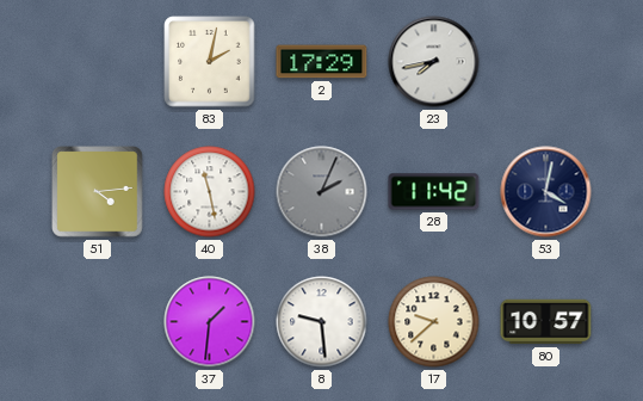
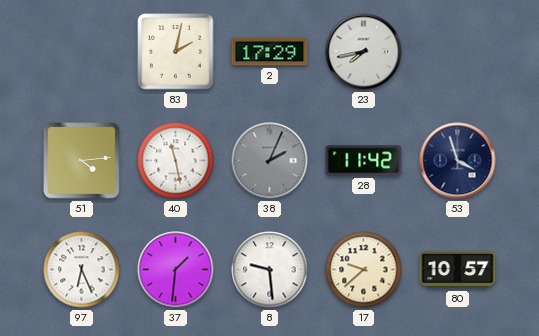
53: 4:02 -> 3:57 (458, 161)
97: none -> 6:26 (82, 270)
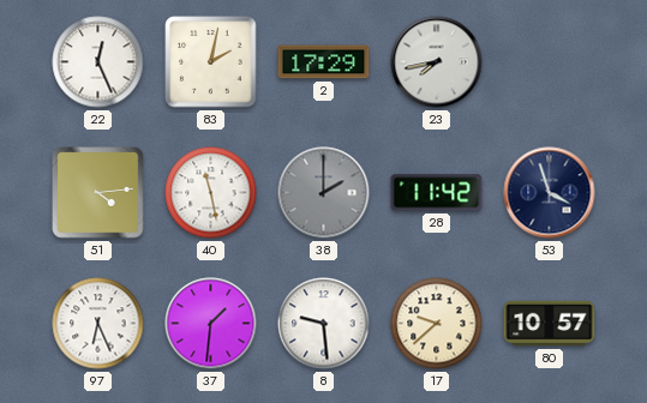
22: none -> 12:26 (98, 62)
38: 2:04 -> 2:00 (324, 193)
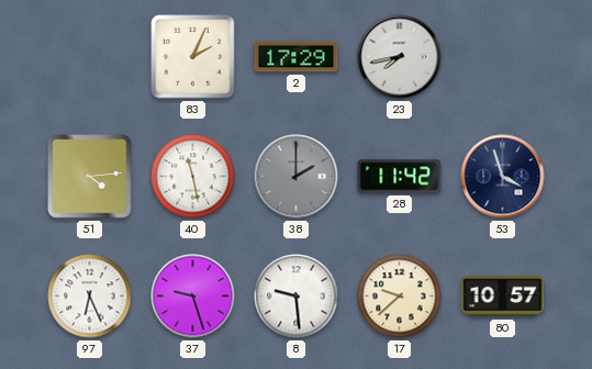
22: 12:26 -> none (98, 62)
83: 2:02 -> 2:04 (193, 57)
37: 1:31 -> 9:27 (193, 297)
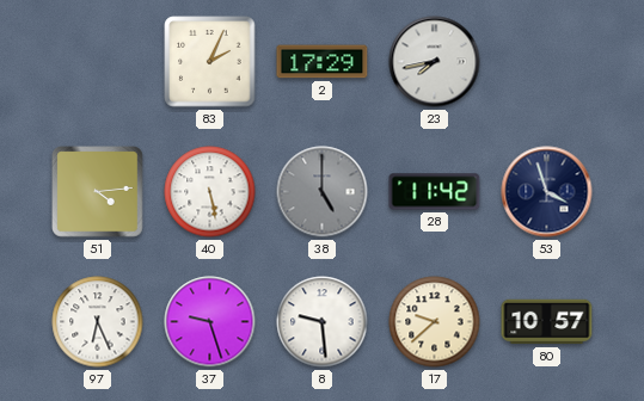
40: 11:28 -> 5:28 (210, 192)
38: 2:00 -> 5:00 (323, 192)
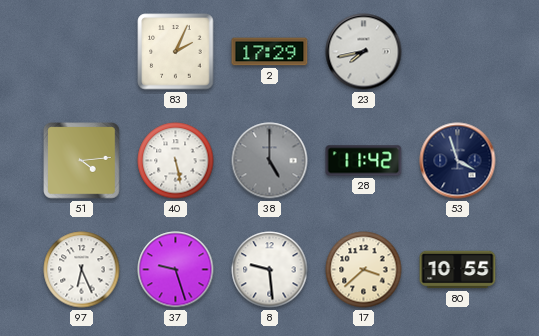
17: 9:38 -> 3:38 (364, 270)
80: 10:57 -> 10:55 (458, 270)
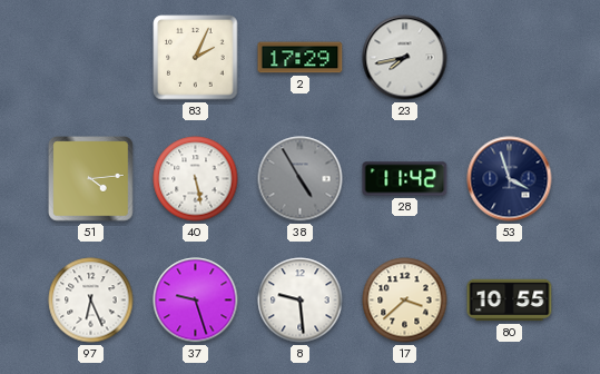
38: 5:00 -> 4:55 (301, 179)
